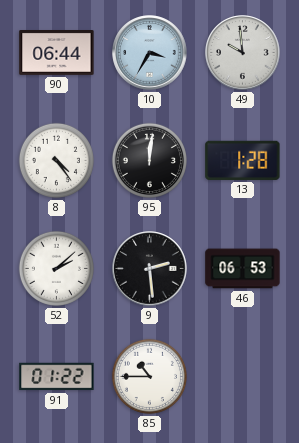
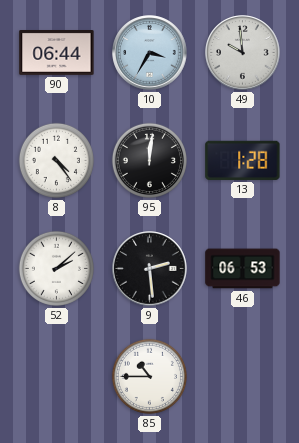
91: 01:22 -> none (57, 377)
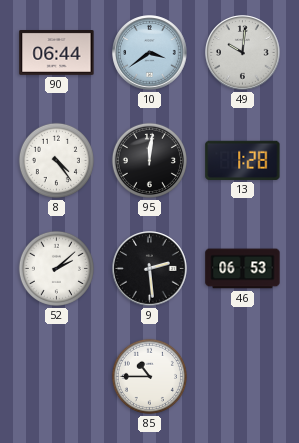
10: 3:35 -> 3:39 (150, 53)
49: 9:59 -> 10:01 (243, 53)
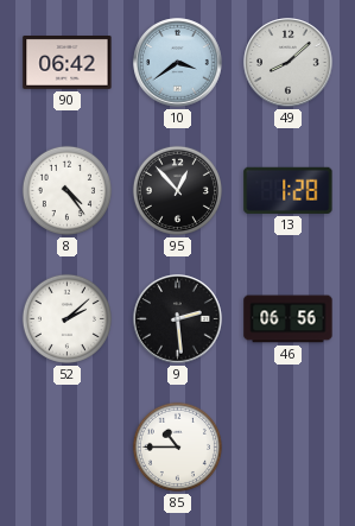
90: 06:44 -> 06:42 (68, 63)
49: 10:01 -> 8:08 (289, 63)
95: 12:01 -> 12:53 (177, 190)
46: 06:53 -> 06:56 (289, 319)
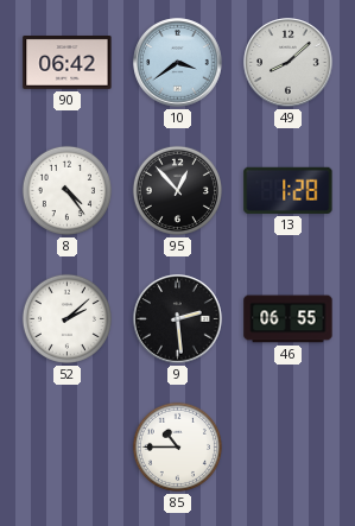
46: 06:56 -> 06:55 (289, 319)
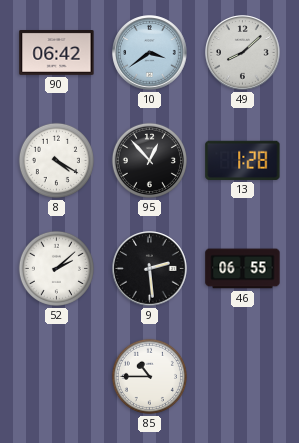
8: 4:24 -> 4:20 (56, 160)
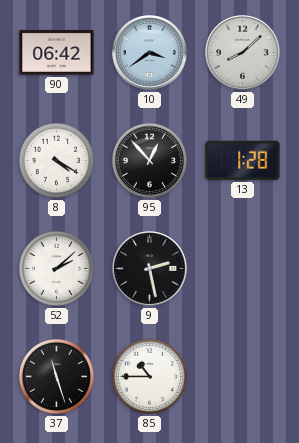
9: 2:29 -> 2:28 (150, 269)
46: 06:55 -> none (243, 269)
37: none -> 11:27 (56, 376)
